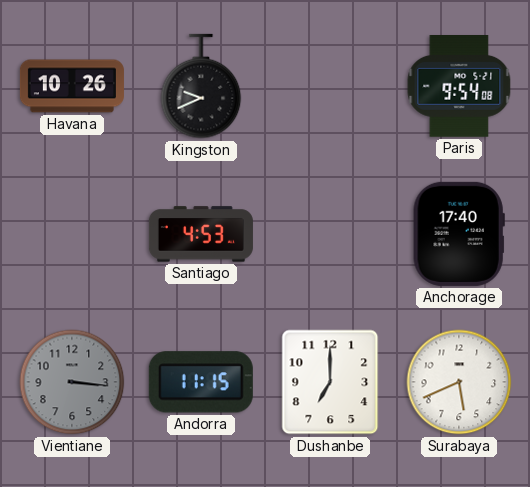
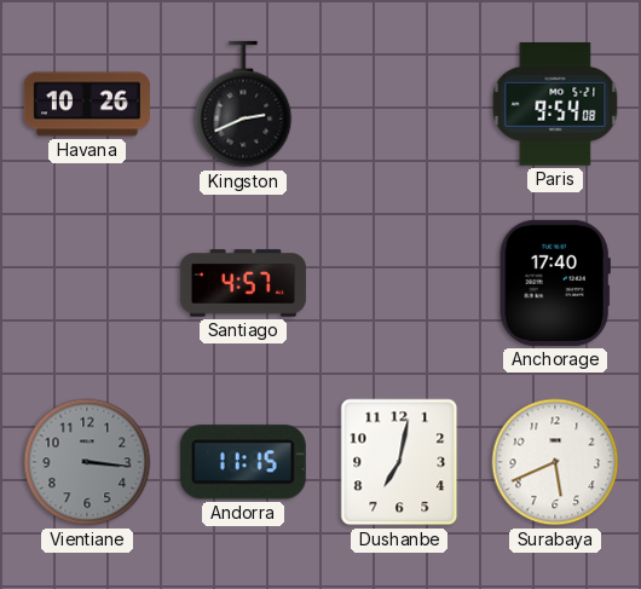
Kingston: 9:41 -> 2:41 (243, 104)
Santiago: 4:53 -> 4:57 (243, 283)
Dushanbe: 7:00 -> 7:02 (399, 462)
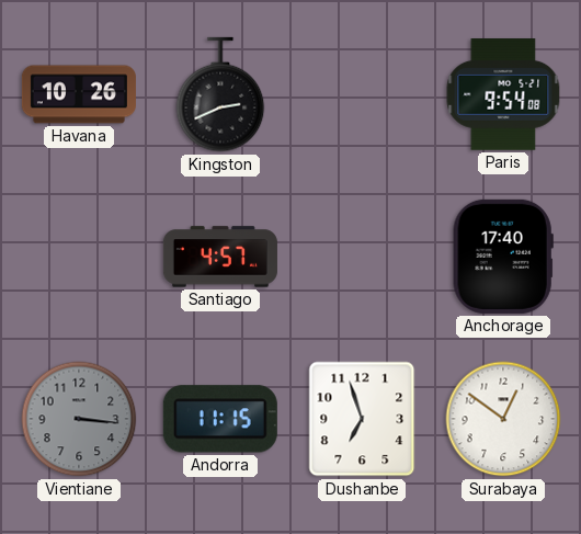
Dushanbe: 7:02 -> 6:57 (362, 419)
Surabaya: 5:41 -> 12:51 (503, 419)
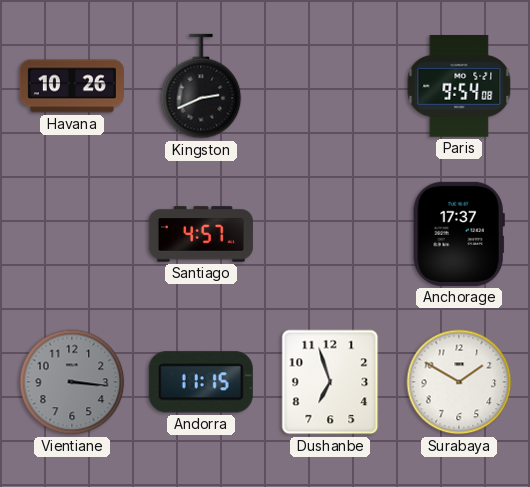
Anchorage: 17:40 -> 17:37 (459, 234)
Surabaya: 12:51 -> 1:50 (459, 382)
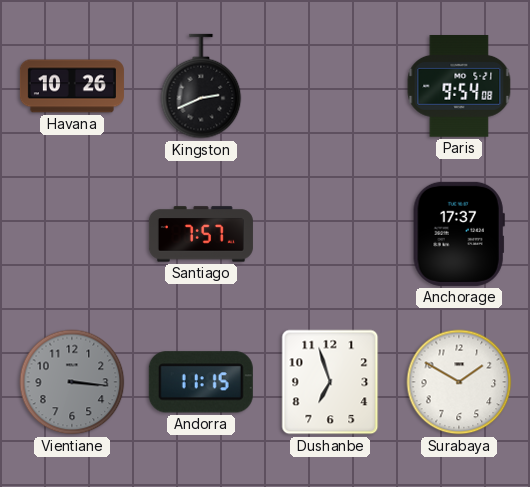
Santiago: 4:57 -> 7:57 (201, 234)
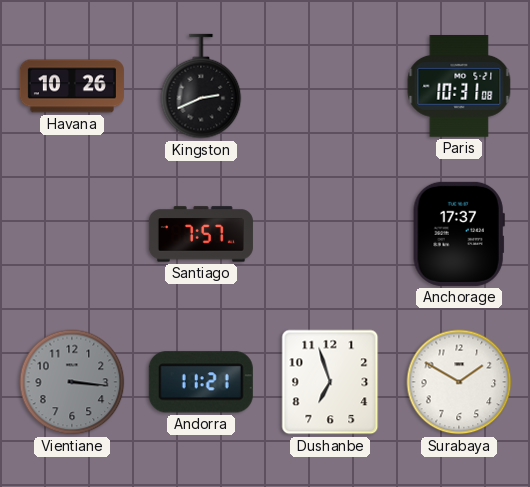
Paris: 9:54 -> 10:31 (459, 87)
Andorra: 11:15 -> 11:21 (201, 382)
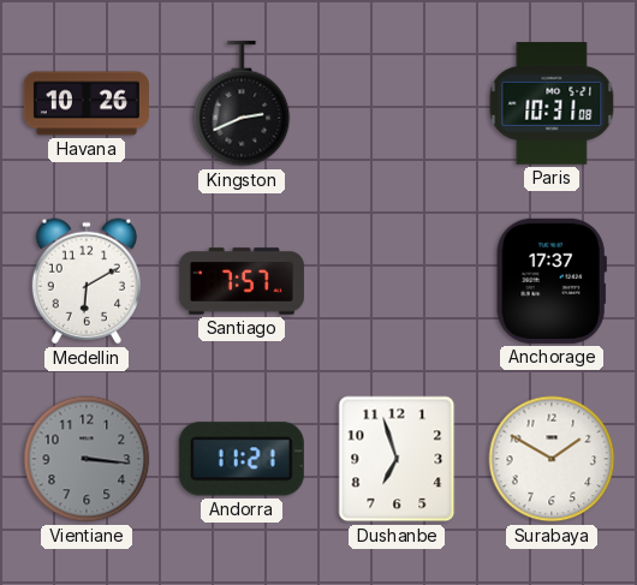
Medellin: none -> 6:10 (87, 281)
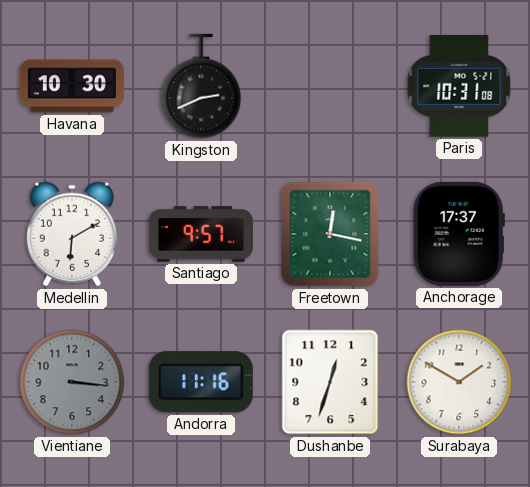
Havana: 10:26 -> 10:30 (72, 86)
Santiago: 7:57 -> 9:57 (201, 234)
Freetown: none -> 12:17 (330, 234)
Andorra: 11:21 -> 11:16 (201, 382)
Dushanbe: 6:57 -> 12:33 (330, 382)
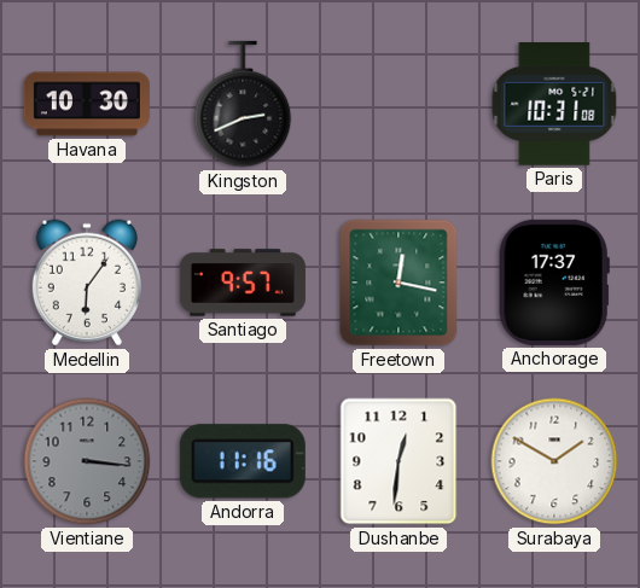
Medellin: 6:10 -> 6:06 (87, 283)
Dushanbe: 12:33 -> 12:31 (398, 461)
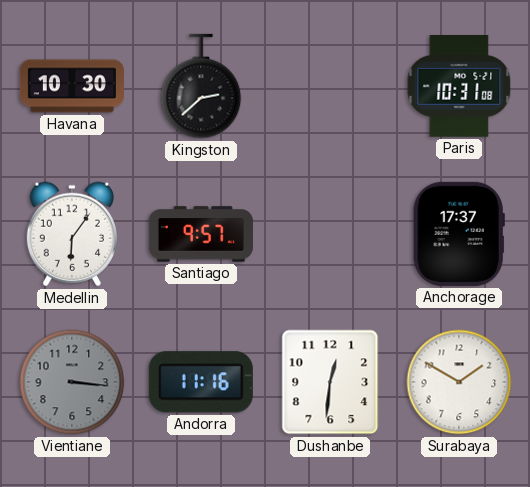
Kingston: 2:41 -> 2:38 (201, 86)
Freetown: 12:17 -> none (398, 283)
